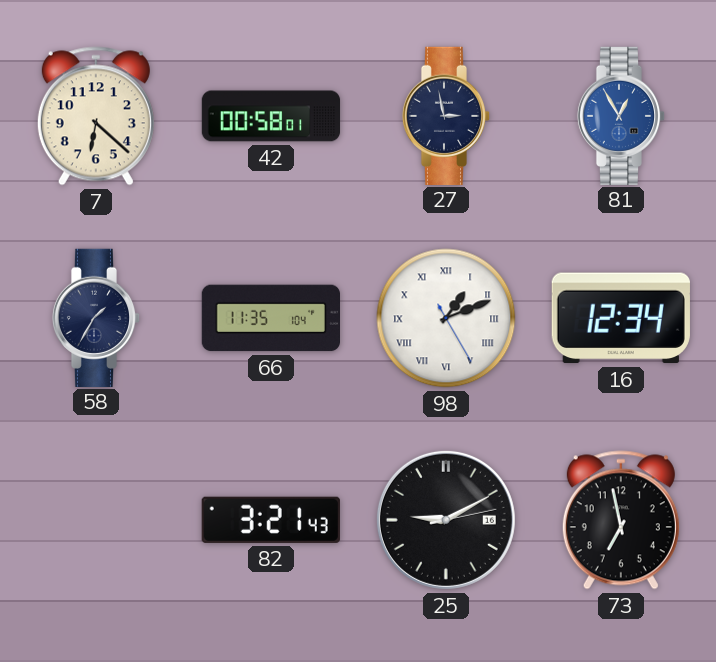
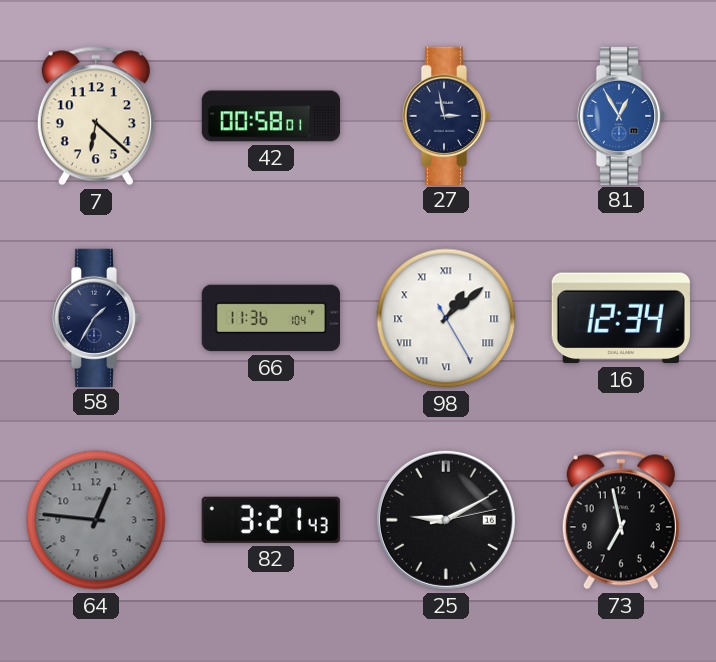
66: 11:35 -> 11:36 (270, 318)
98: 1:11 -> 1:08 (446, 318)
64: none -> 12:46 (96, 520)
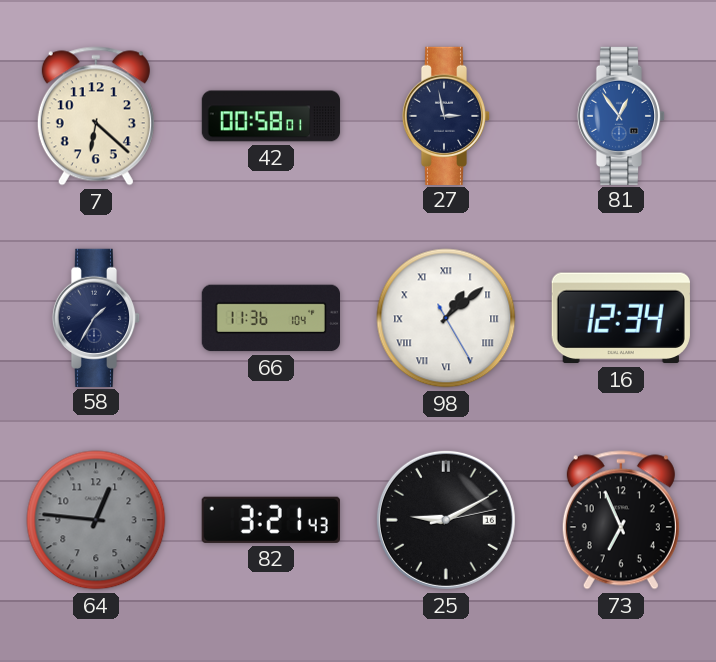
81: 12:55 -> 12:54 (621, 115)
73: 6:58 -> 6:56 (621, 520)
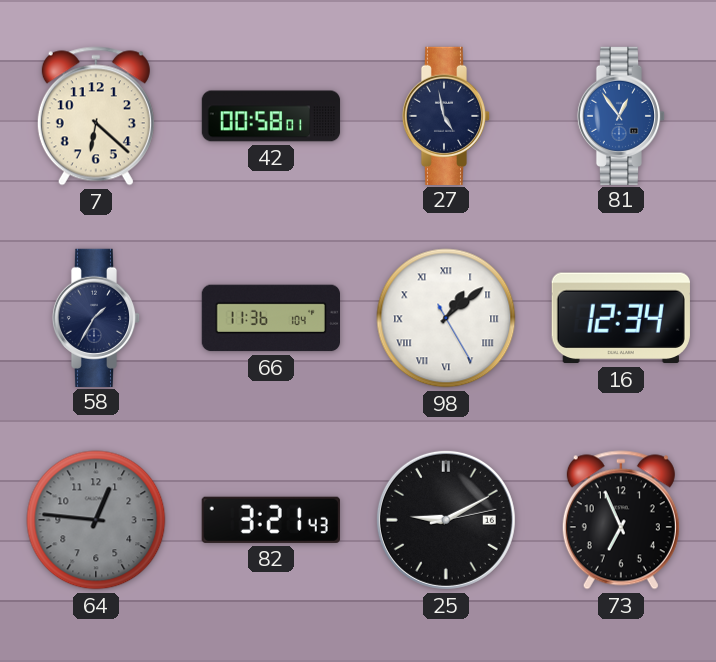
27: 2:58 -> 4:58 (446, 115)
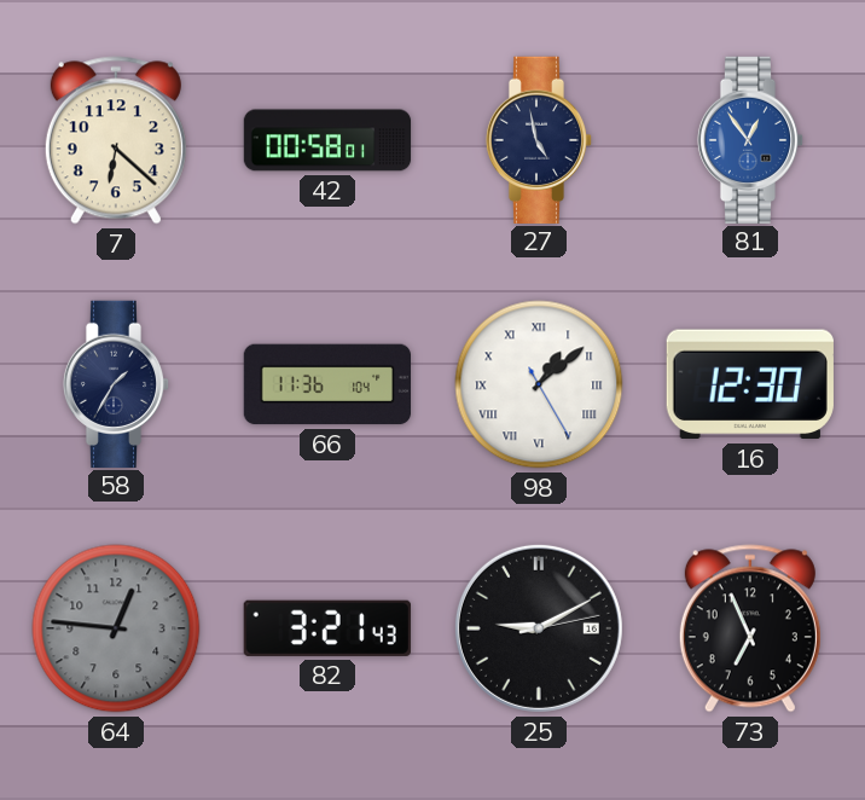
16: 12:34 -> 12:30 (750, 384)
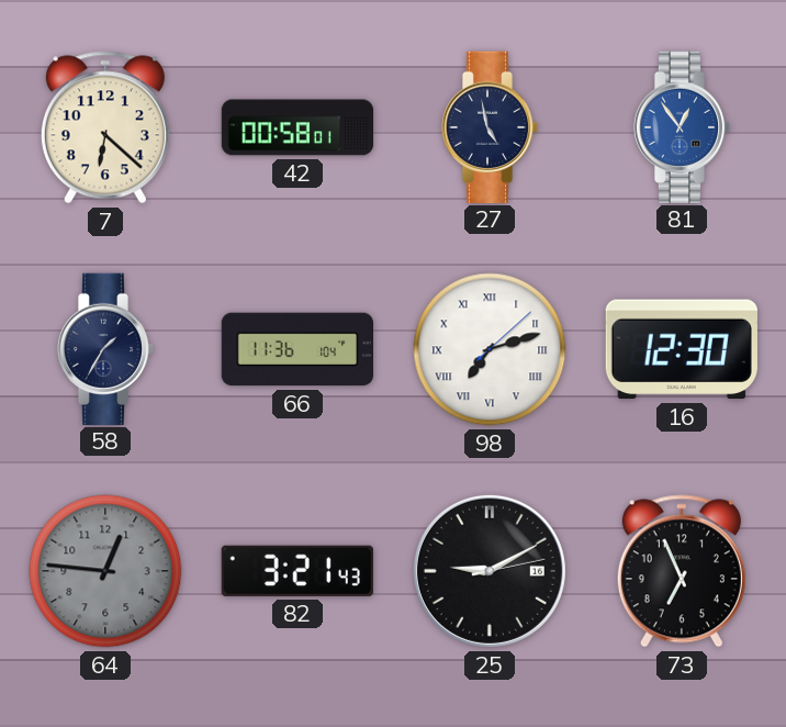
98: 1:08 -> 7:12 (490, 349)
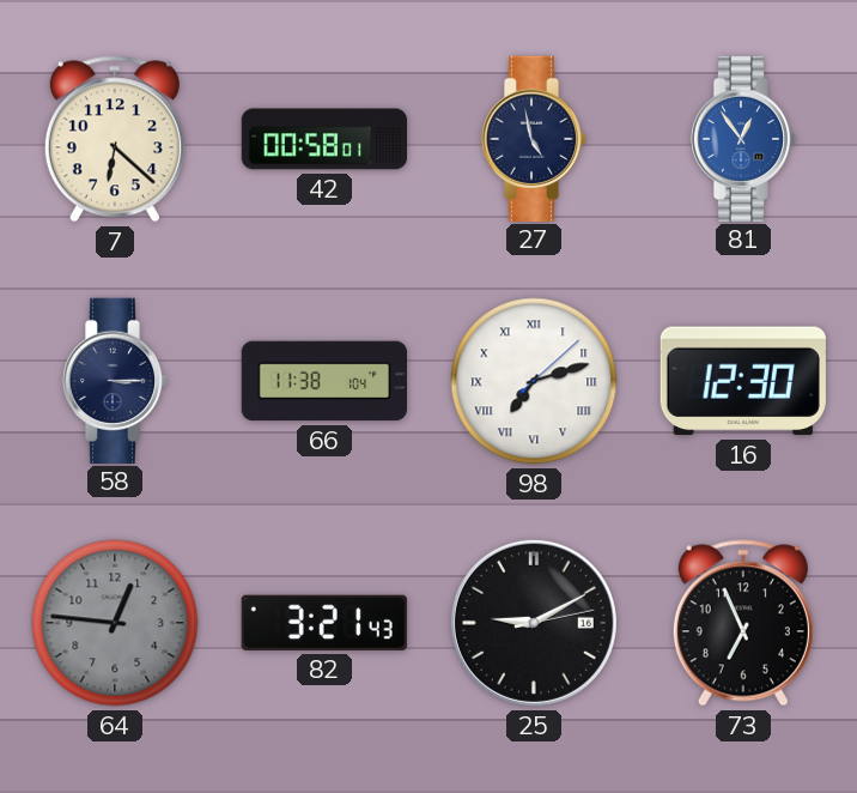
58: 1:35 -> 3:15 (115, 380)
66: 11:36 -> 11:38 (323, 381)
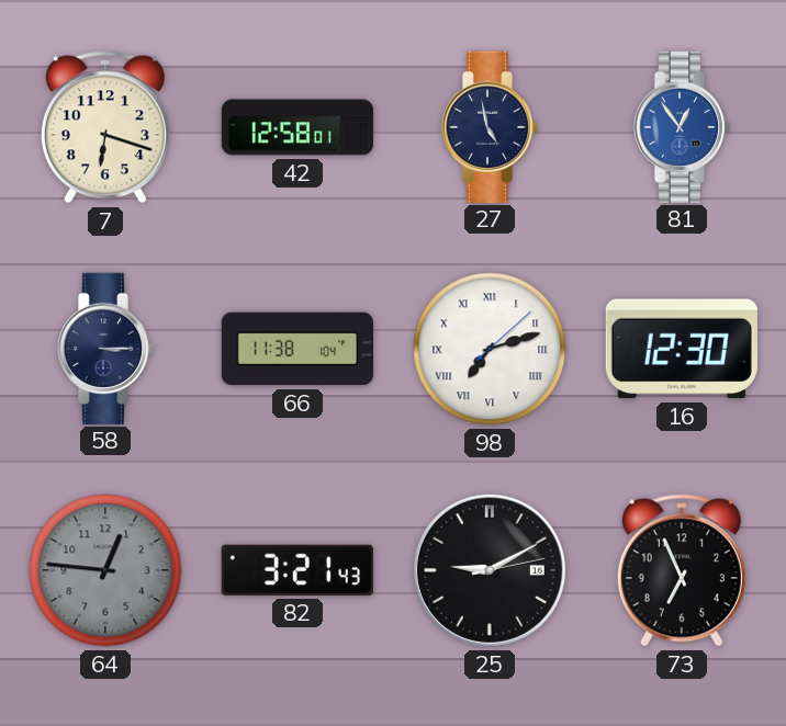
7: 6:22 -> 6:18 (105, 127)
42: 00:58 -> 12:58 (297, 127)
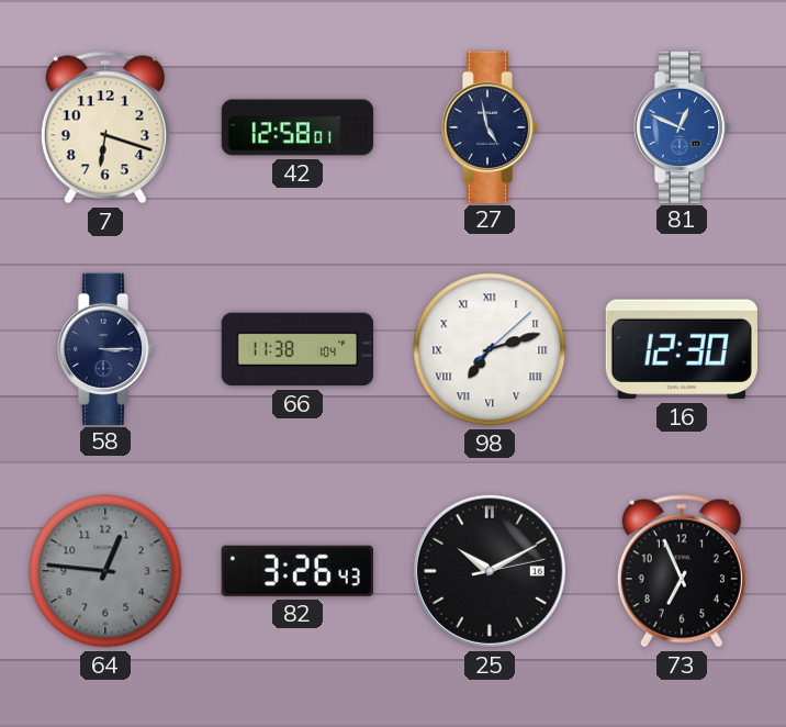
81: 12:54 -> 12:49 (682, 126)
82: 3:21 -> 3:26 (297, 571)
25: 9:10 -> 10:10 (490, 571)
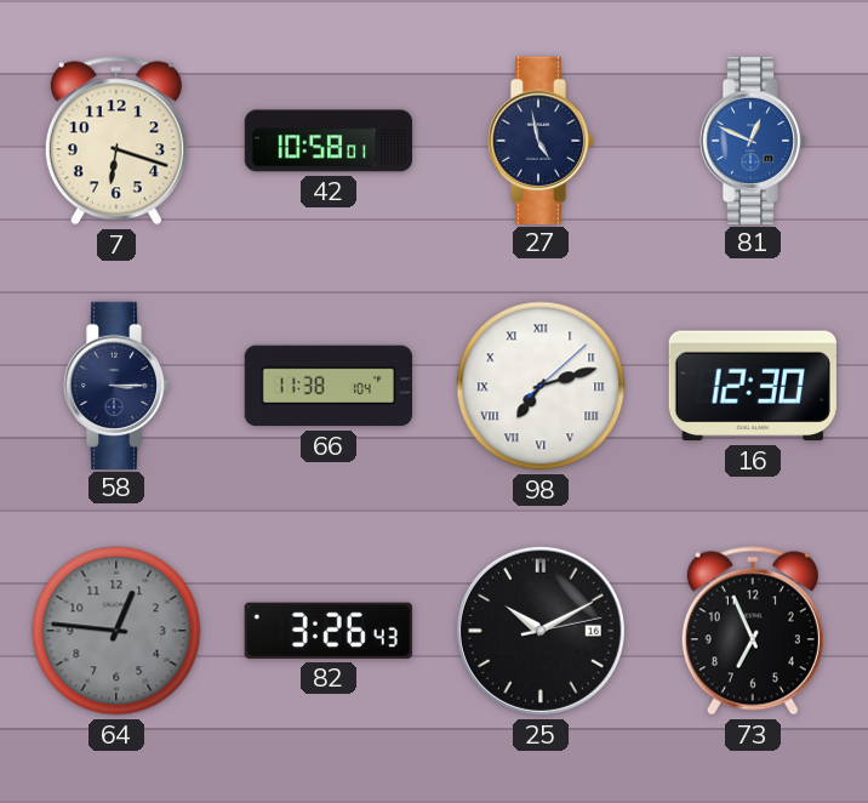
42: 12:58 -> 10:58 (329, 141)
